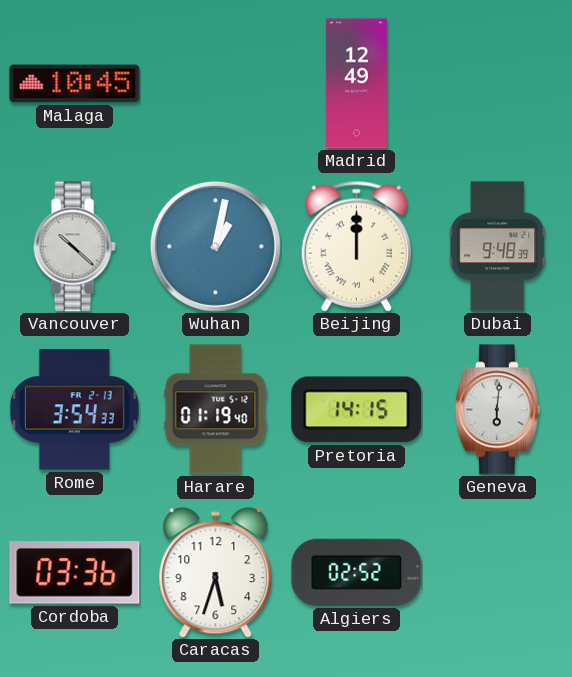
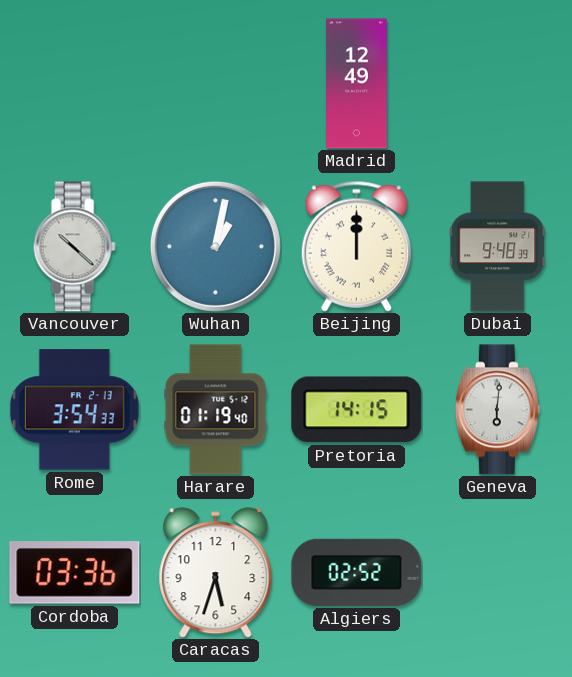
Malaga: 10:45 -> none (75, 84)
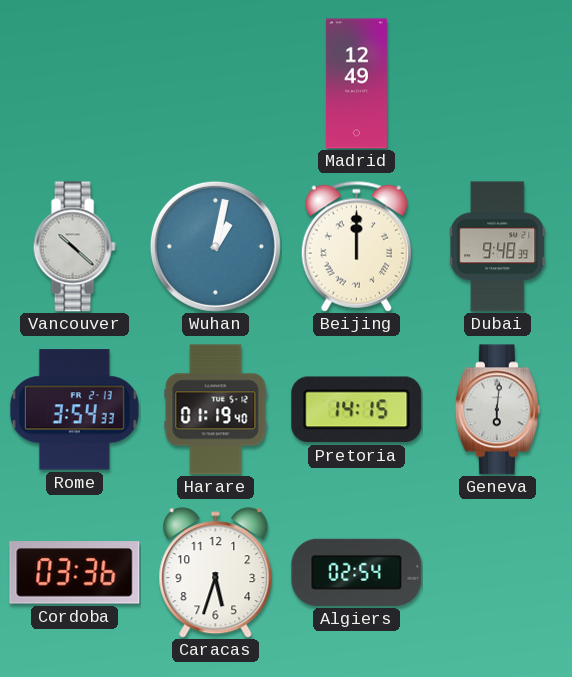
Algiers: 02:52 -> 02:54 (357, 572)
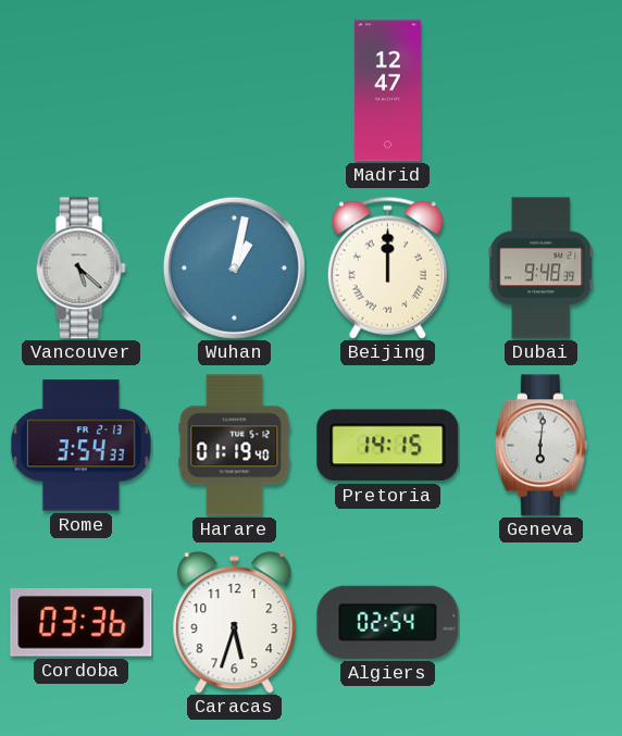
Madrid: 12:49 -> 12:47 (388, 91)
Vancouver: 10:22 -> 5:22 (80, 269)
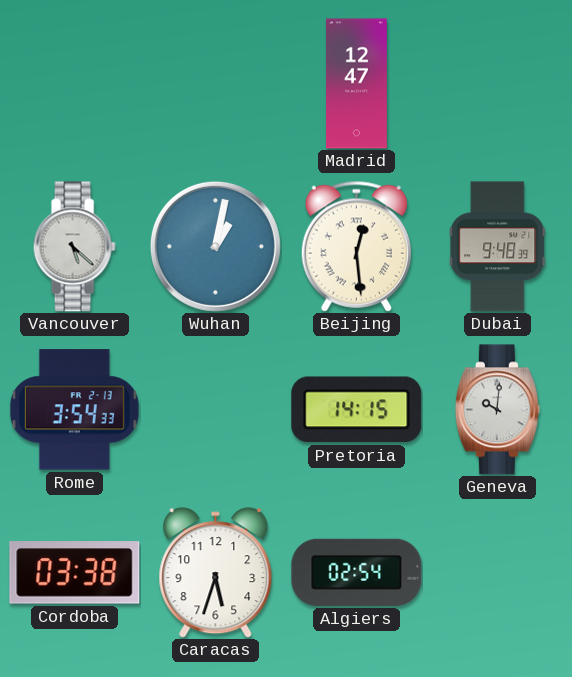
Beijing: 12:00 -> 12:29 (356, 246)
Harare: 01:19 -> none (235, 446)
Geneva: 6:01 -> 10:01 (497, 410)
Cordoba: 03:36 -> 03:38 (75, 573)
